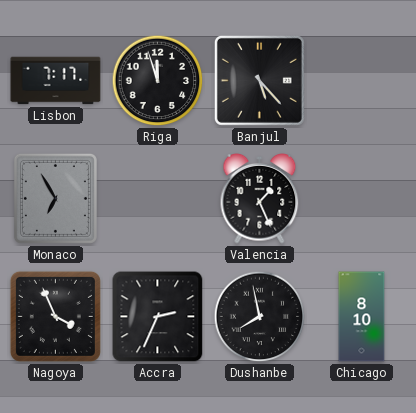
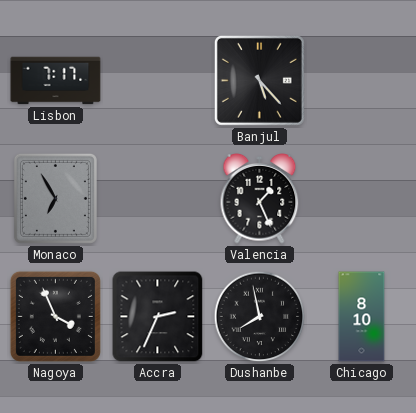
Riga: 11:57 -> none (158, 81)
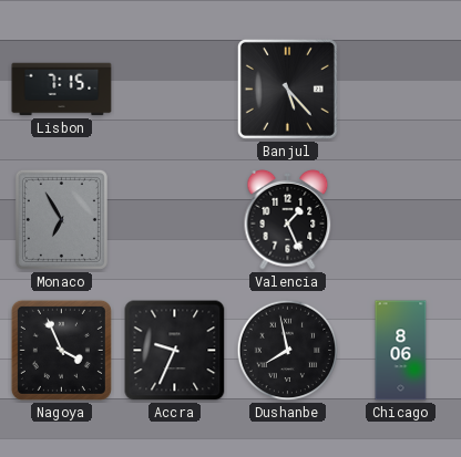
Lisbon: 7:17 -> 7:15 (62, 90)
Accra: 2:34 -> 9:34 (175, 351)
Chicago: 8:10 -> 8:06 (401, 351)
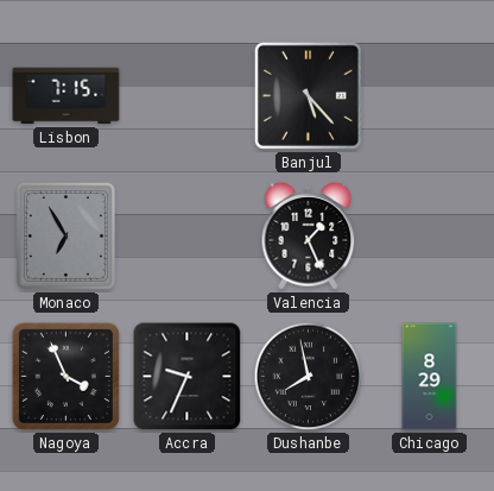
Chicago: 8:06 -> 8:29 (430, 377)
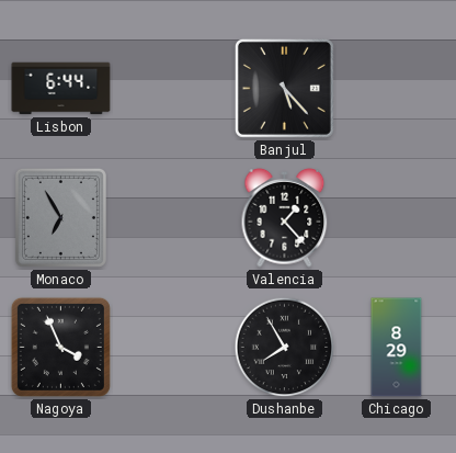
Lisbon: 7:15 -> 6:44 (61, 89)
Valencia: 1:26 -> 1:23 (285, 218)
Accra: 9:34 -> none (188, 377)
Dushanbe: 7:58 -> 7:55 (285, 348)
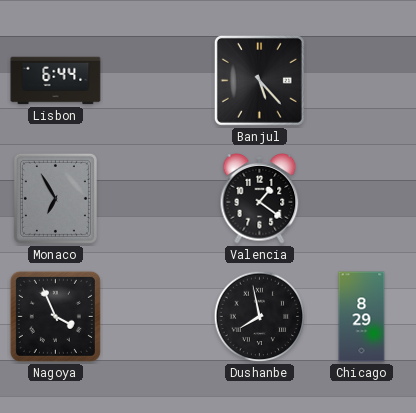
Valencia: 1:23 -> 1:21 (260, 199)
Dushanbe: 7:55 -> 7:58 (260, 317)
